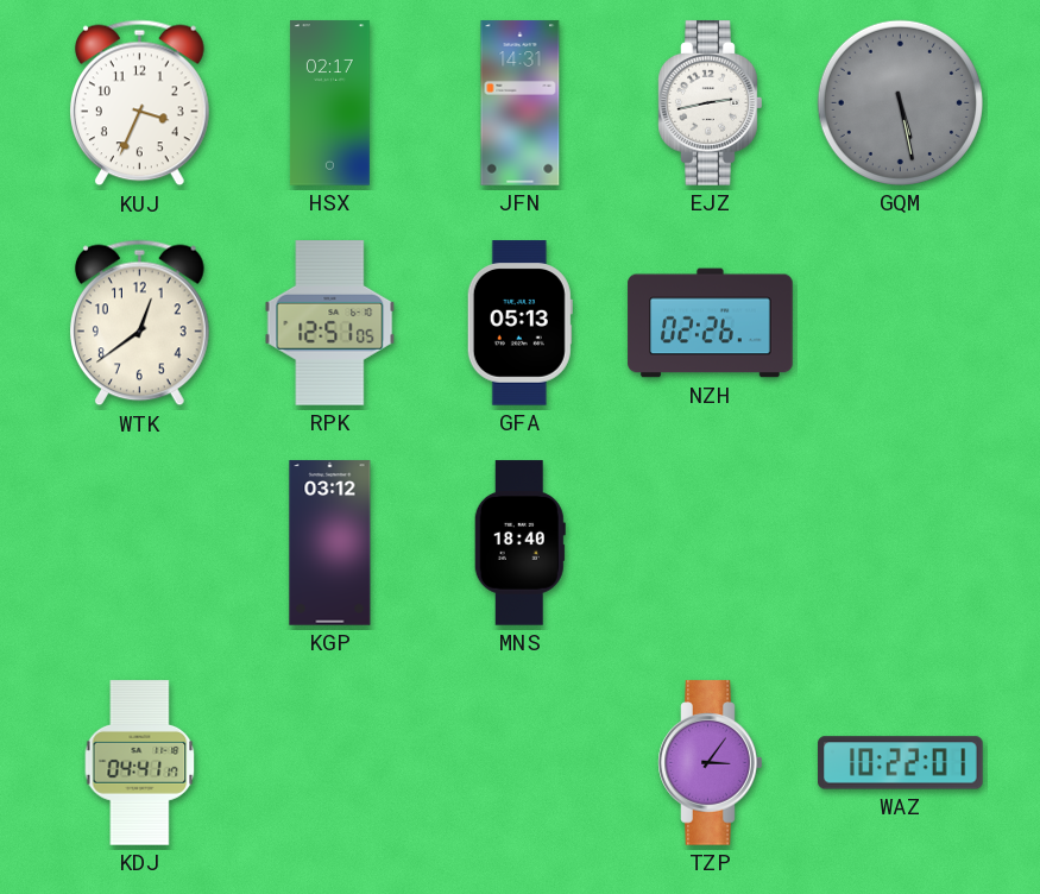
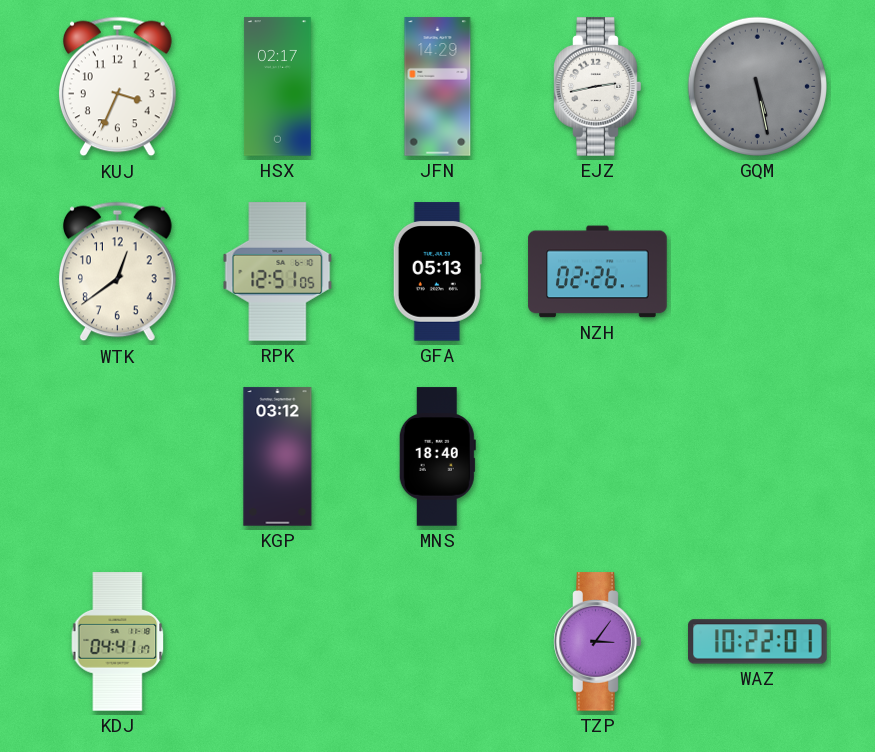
JFN: 14:31 -> 14:29 (438, 87)
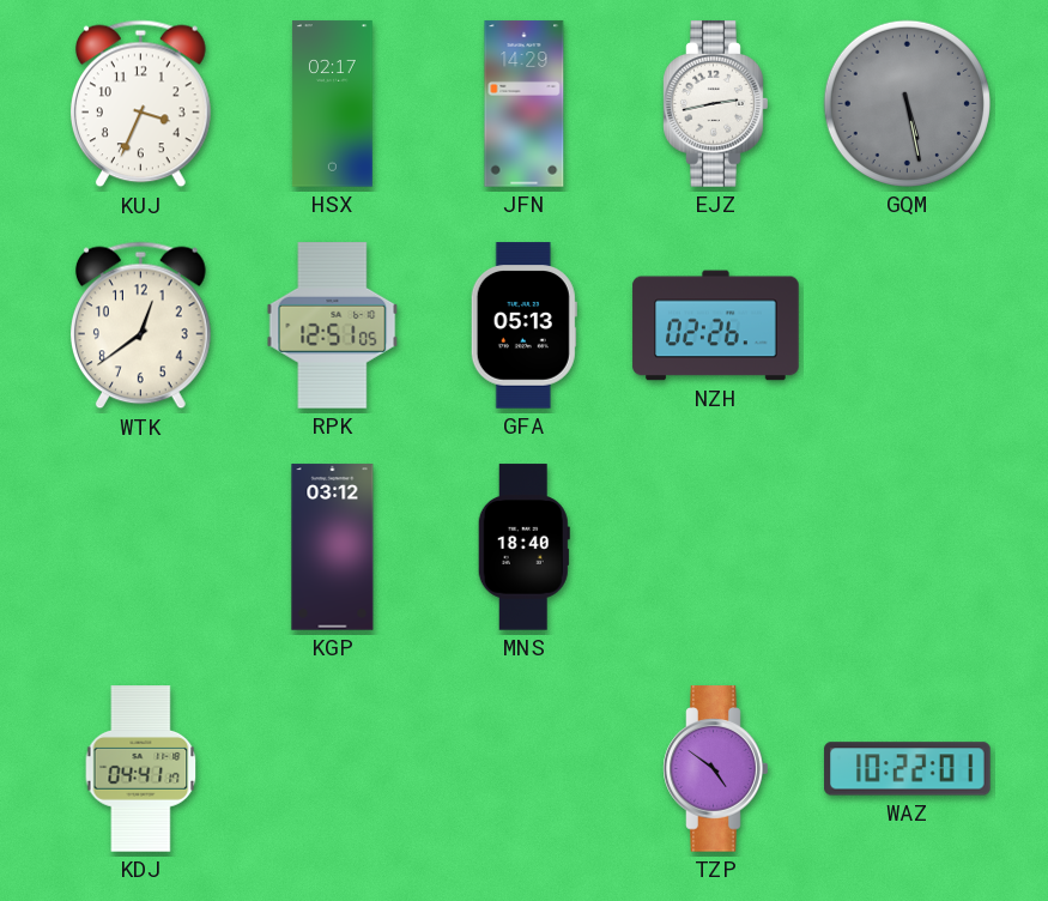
TZP: 3:06 -> 4:51 (716, 769)
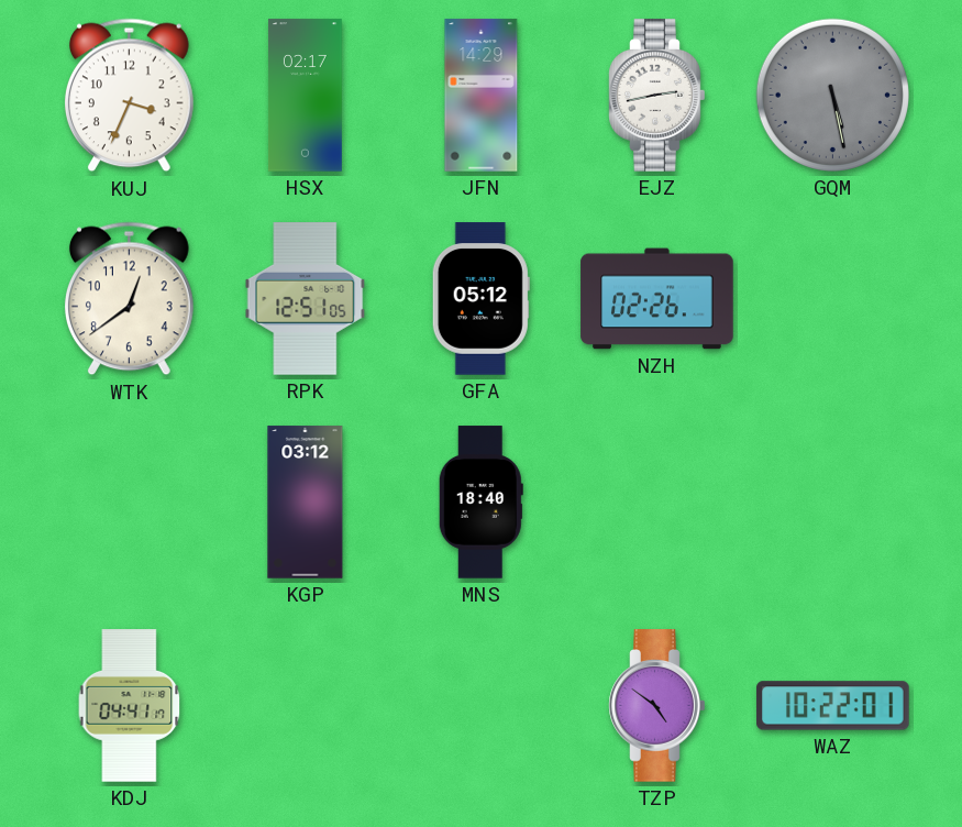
GFA: 05:13 -> 05:12 (480, 299)
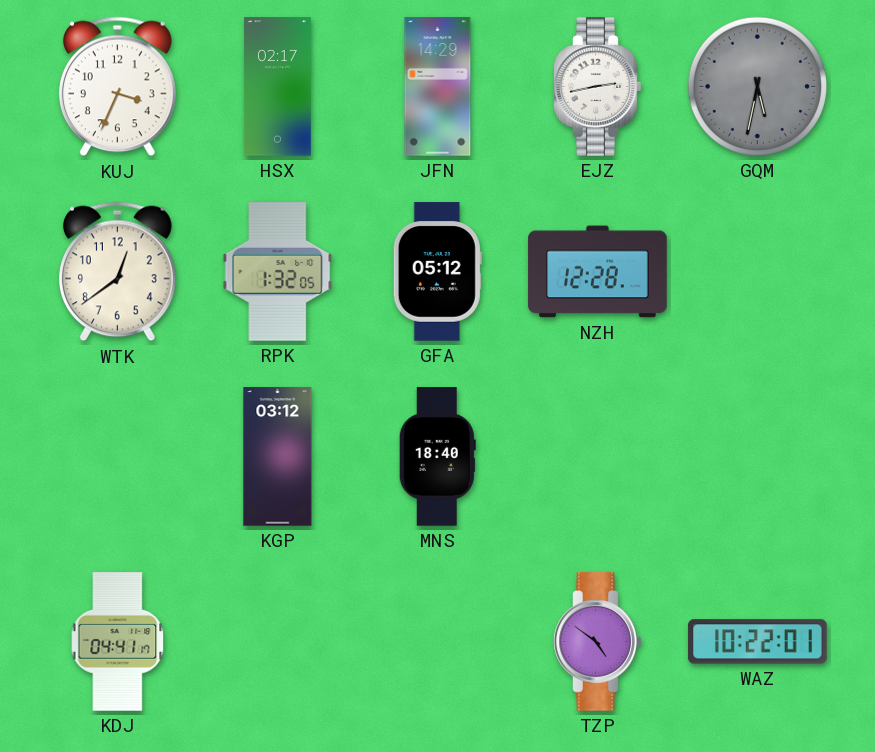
GQM: 5:28 -> 5:32 (757, 86)
RPK: 12:51 -> 1:32 (278, 272)
NZH: 02:26 -> 12:28 (598, 272)
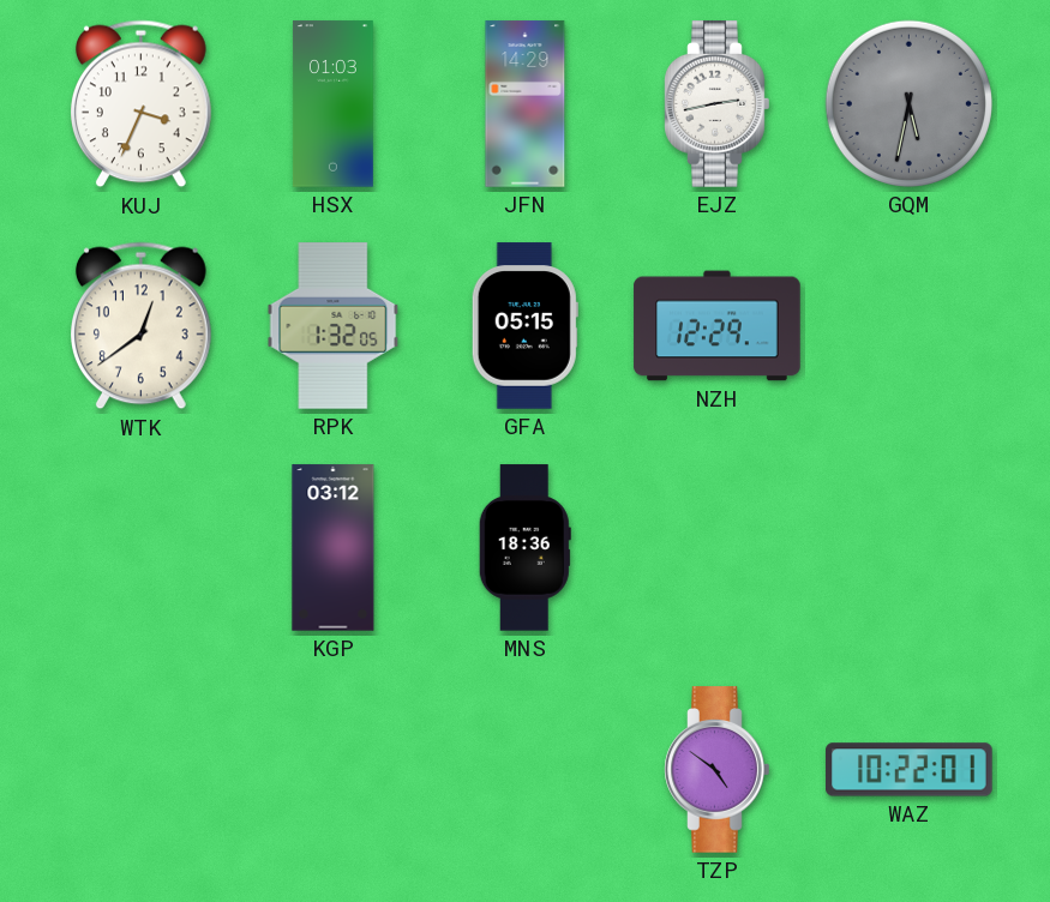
HSX: 02:17 -> 01:03 (332, 104)
GFA: 05:12 -> 05:15 (524, 326)
NZH: 12:28 -> 12:29 (718, 326)
MNS: 18:40 -> 18:36 (524, 548)
KDJ: 04:41 -> none (118, 642)
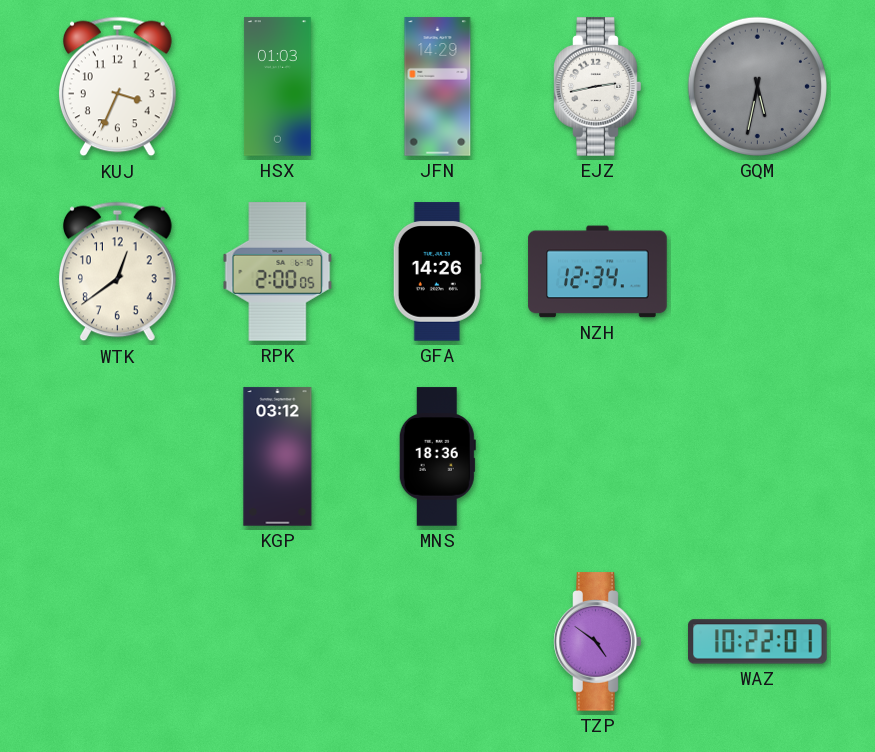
RPK: 1:32 -> 2:00 (278, 272)
GFA: 05:15 -> 14:26 (437, 272)
NZH: 12:29 -> 12:34 (598, 272)
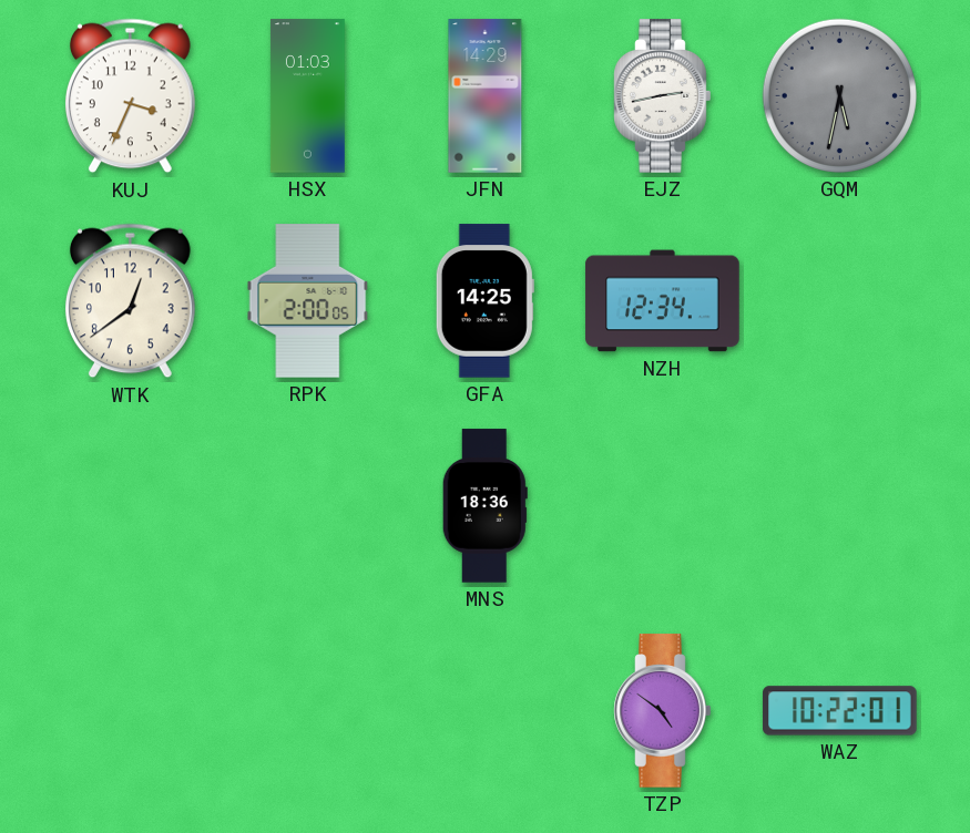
GFA: 14:26 -> 14:25 (484, 301)
KGP: 03:12 -> none (278, 457)
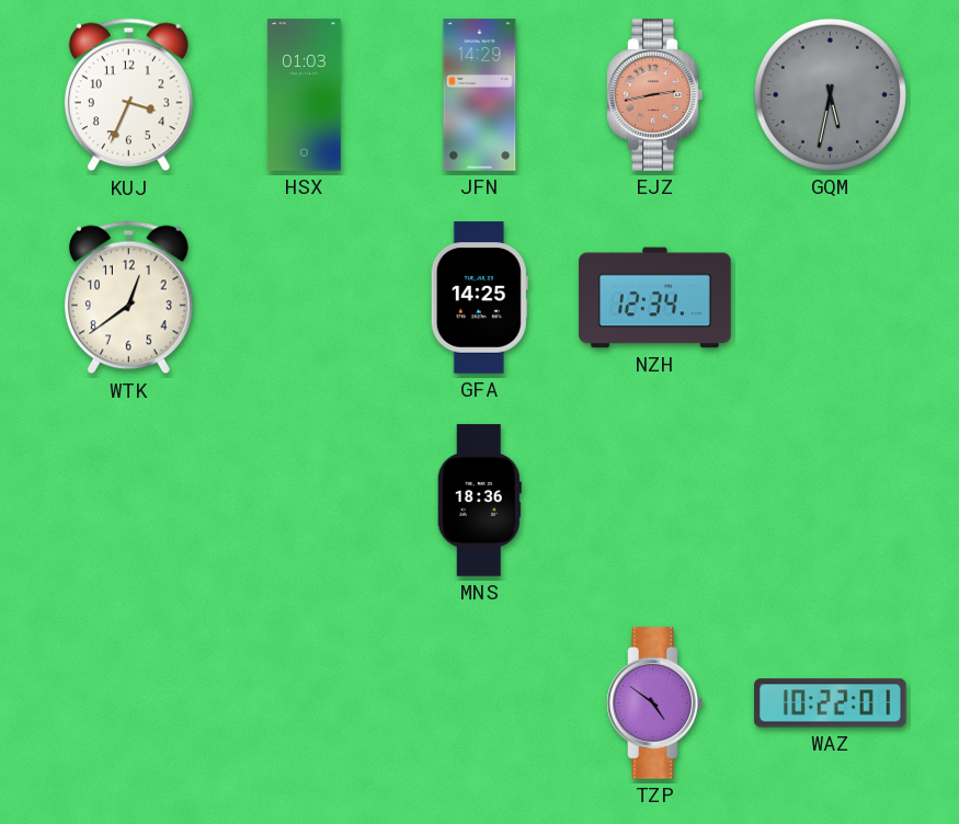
EJZ dial: white -> salmon (655, 95)
RPK: 2:00 -> none (308, 301)
